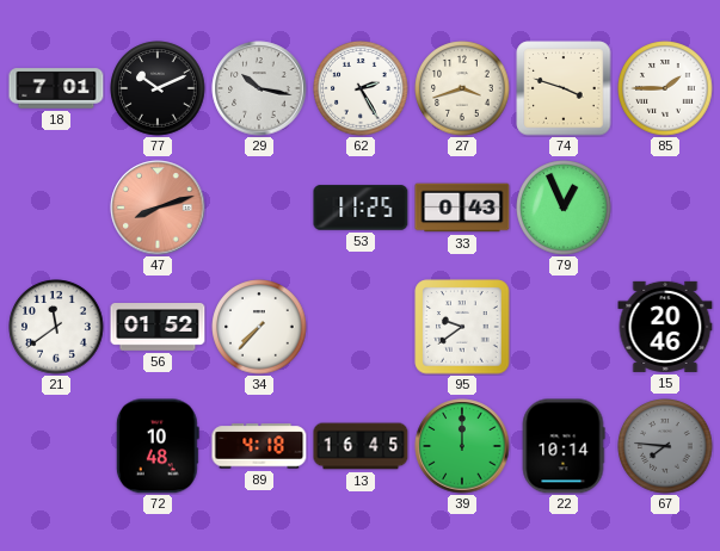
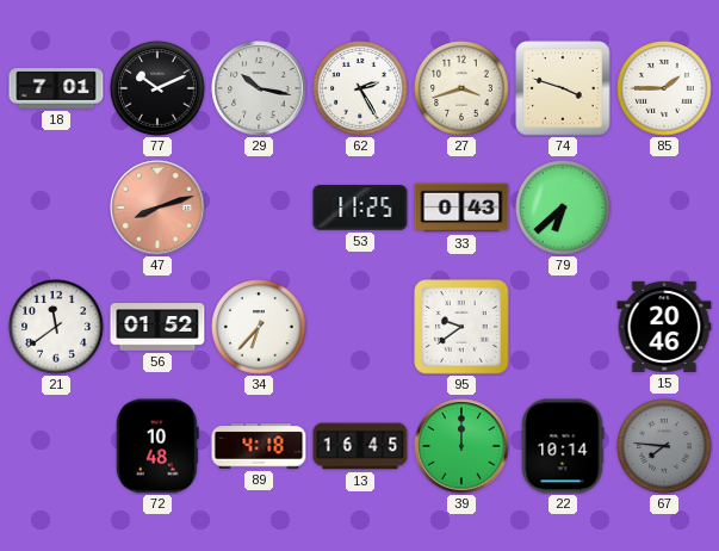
79: 12:56 -> 6:38 (563, 208)
34: 7:37 -> 6:37 (259, 327)
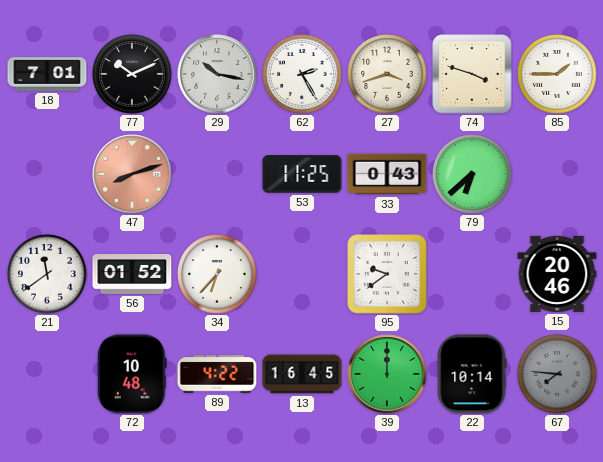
89: 4:18 -> 4:22 (217, 374)
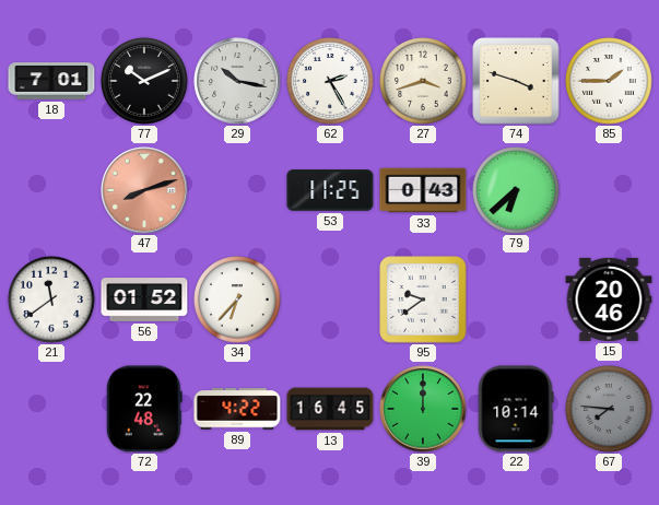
72: 10:48 -> 22:48 (144, 409)
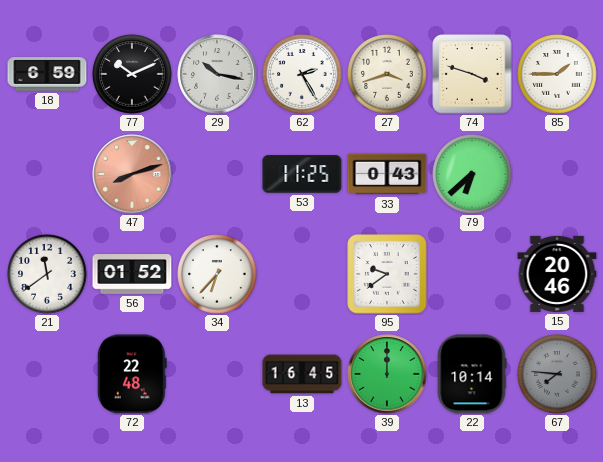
18: 7:01 -> 6:59 (47, 74)
89: 4:22 -> none (237, 409)
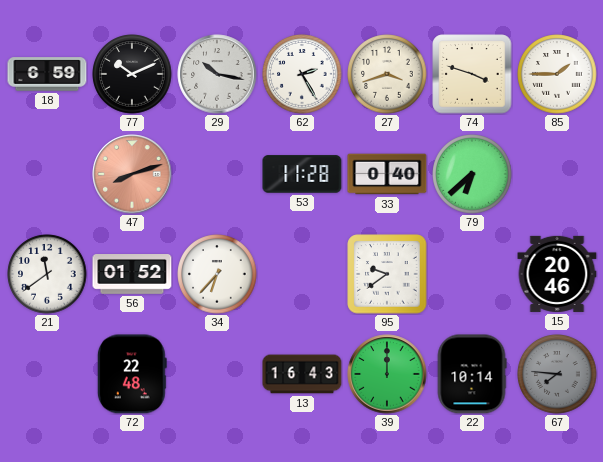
53: 11:25 -> 11:28 (302, 174)
33: 0:43 -> 0:40 (387, 174)
13: 16:45 -> 16:43 (302, 374)
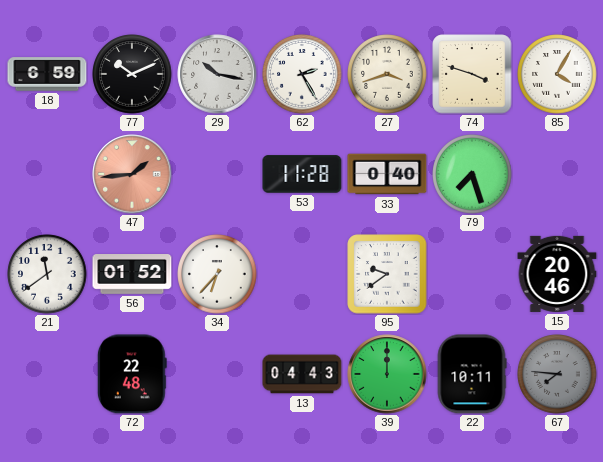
85: 1:45 -> 4:05 (557, 74)
47: 8:12 -> 1:44 (132, 174)
79: 6:38 -> 7:27 (472, 174)
13: 16:43 -> 04:43 (302, 374)
22: 10:14 -> 10:11 (472, 374)
